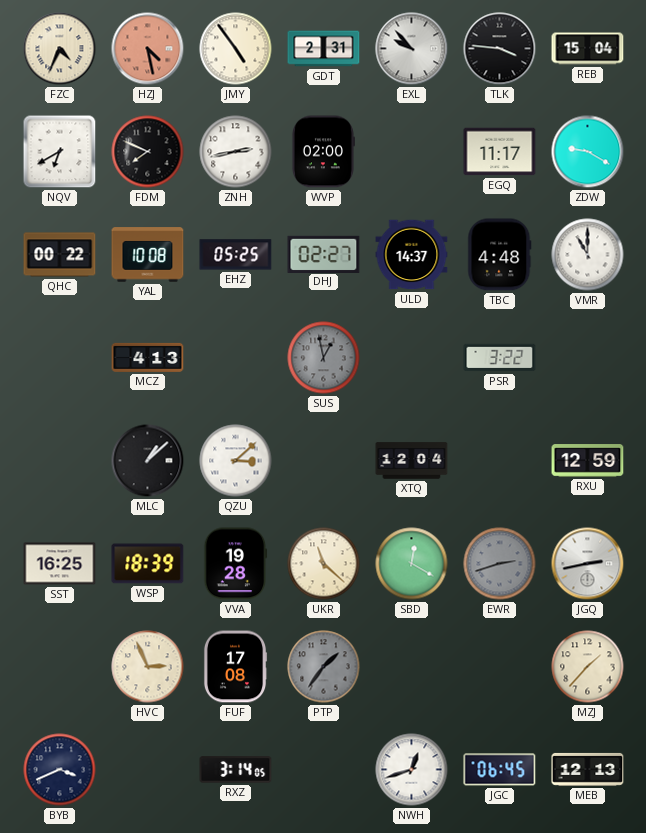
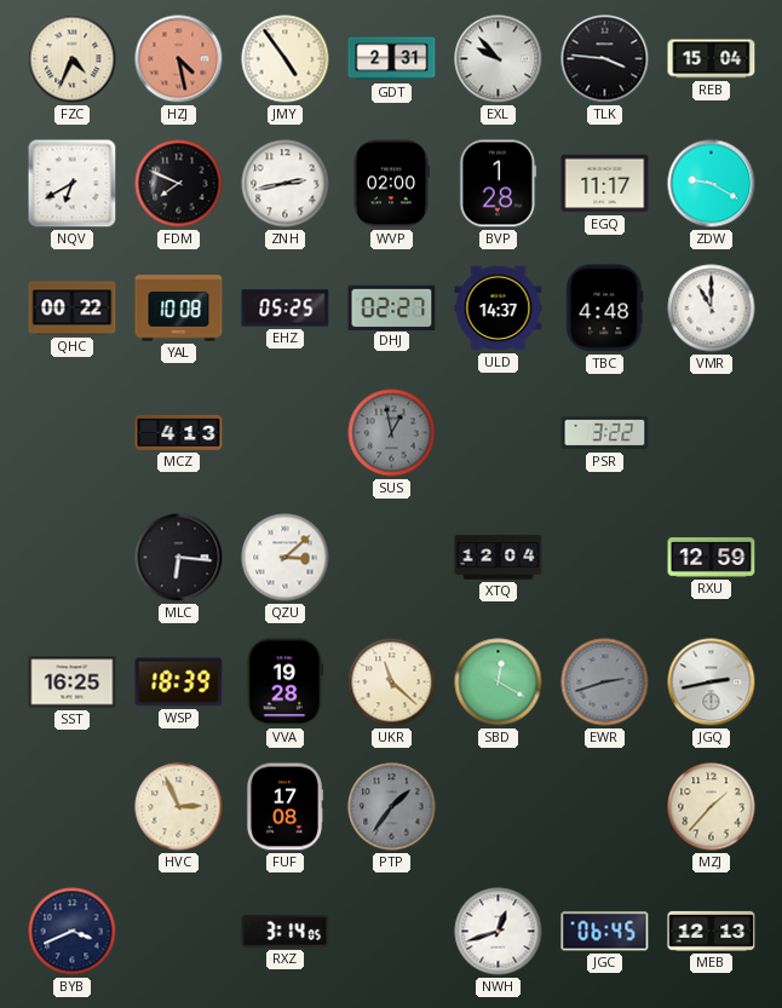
BVP: none -> 1:28 (499, 184)
MLC: 1:08 -> 6:16 (179, 558)
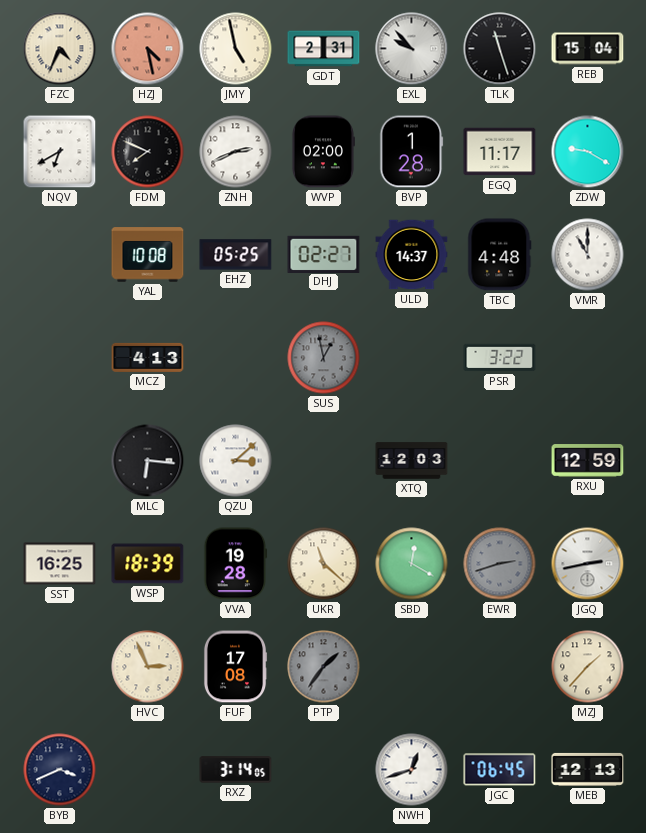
JMY: 4:54 -> 4:58 (236, 49)
TLK: 3:46 -> 11:27 (500, 49)
ZNH: 2:43 -> 2:41 (236, 152)
QHC: 00:22 -> none (73, 309)
XTQ: 12:04 -> 12:03 (412, 461)
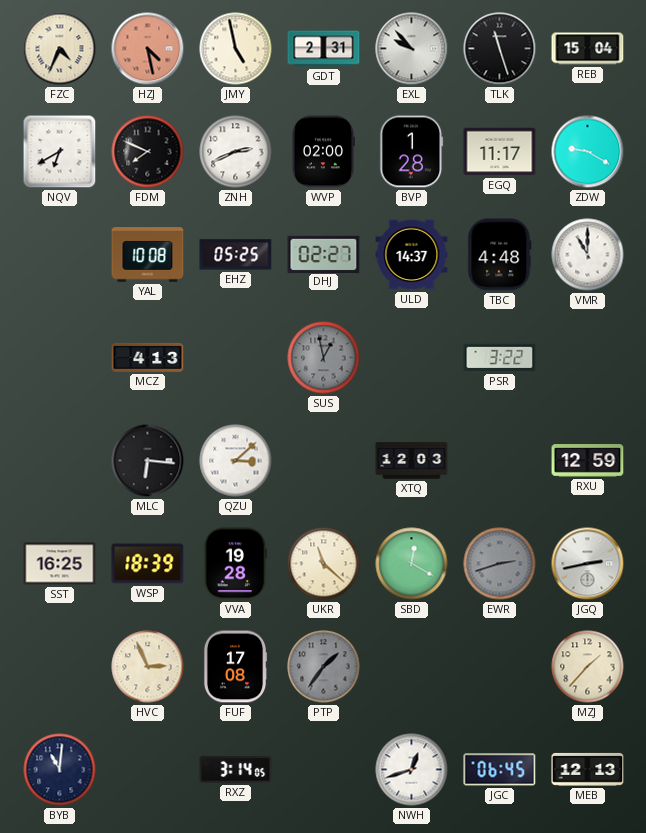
BYB: 3:41 -> 11:01 (60, 770)
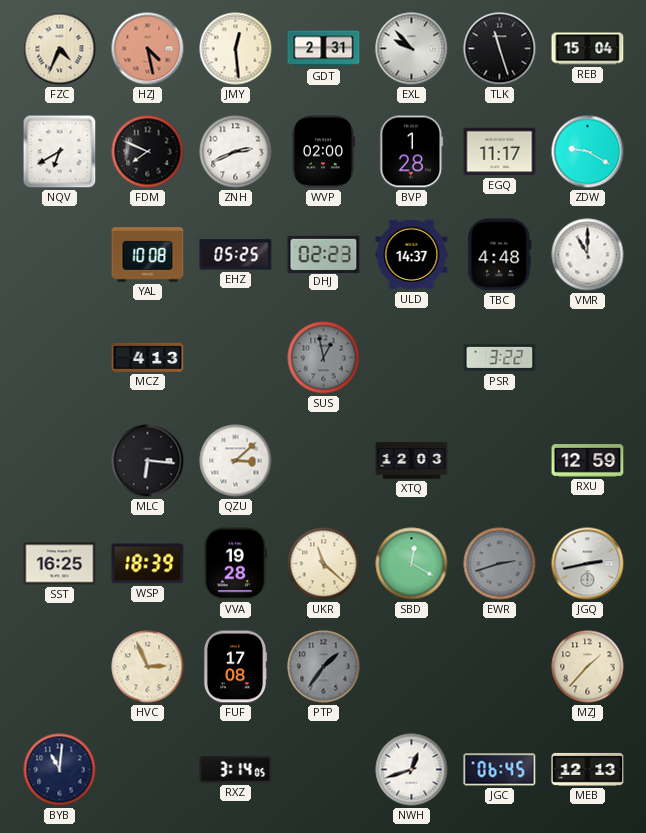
JMY: 4:58 -> 12:29 (236, 49)
DHJ: 02:27 -> 02:23 (324, 254)
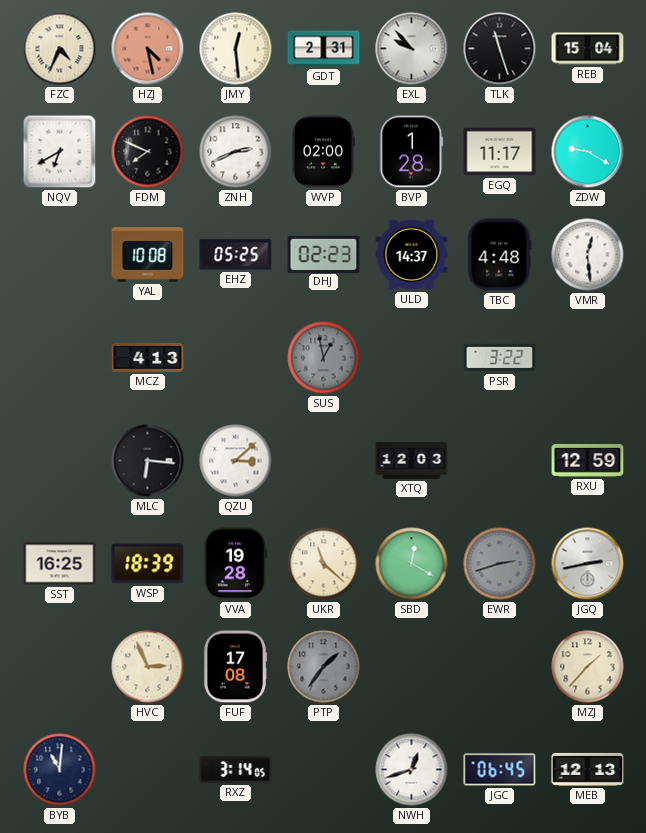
VMR: 11:00 -> 12:29 (588, 255)
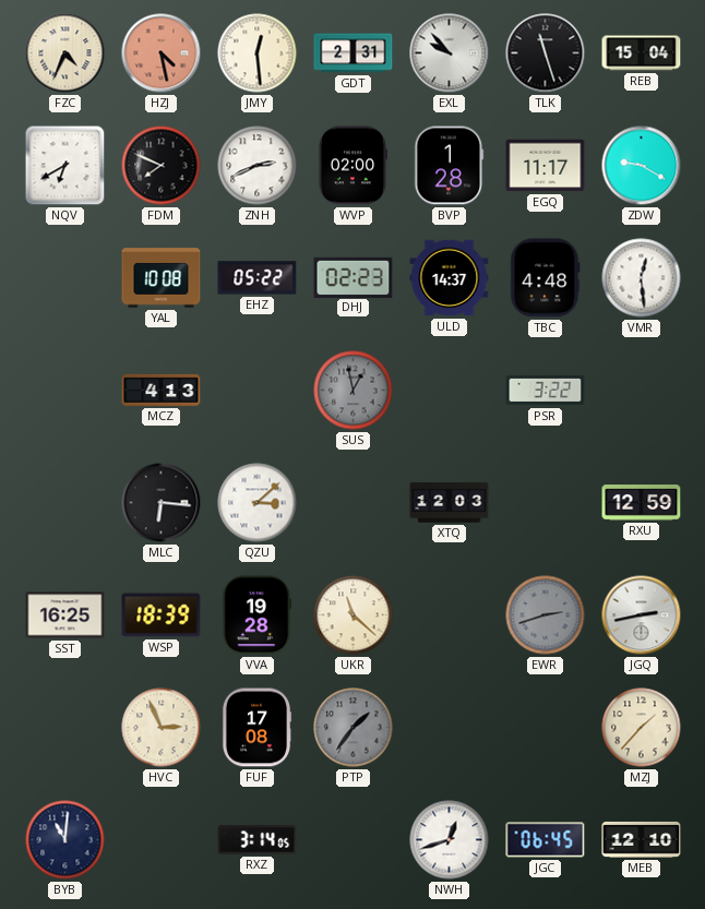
EHZ: 05:25 -> 05:22 (258, 278)
SBD: 12:20 -> none (412, 564)
MEB: 12:13 -> 12:10 (642, 839)
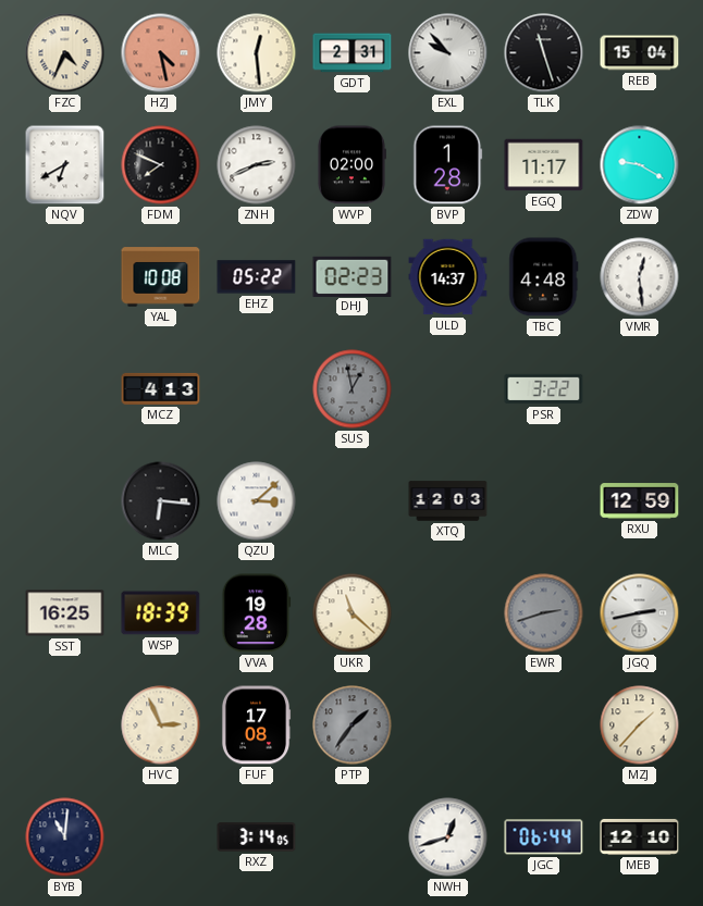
JGC: 06:45 -> 06:44 (544, 837)
